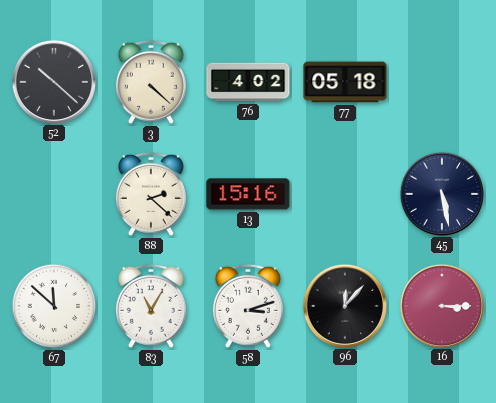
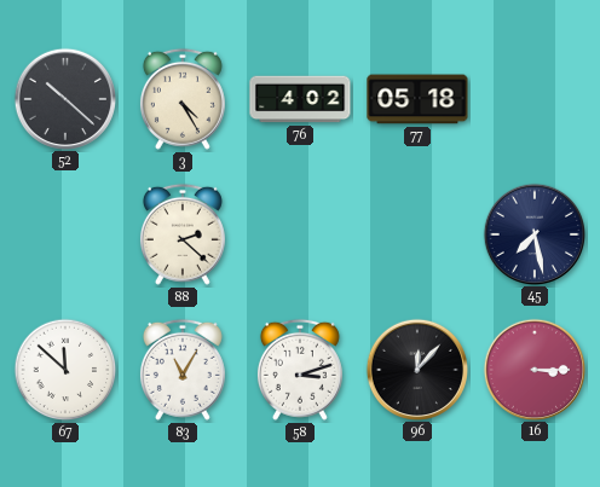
3: 4:22 -> 4:25 (183, 99)
13: 15:16 -> none (248, 194)
45: 5:28 -> 7:28 (533, 233)
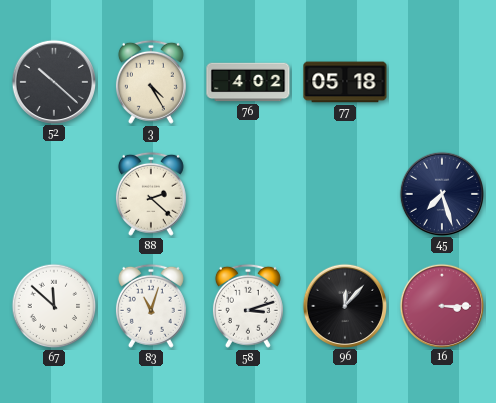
45: 7:28 -> 7:27 (441, 193)
83: 11:05 -> 11:03 (151, 306)
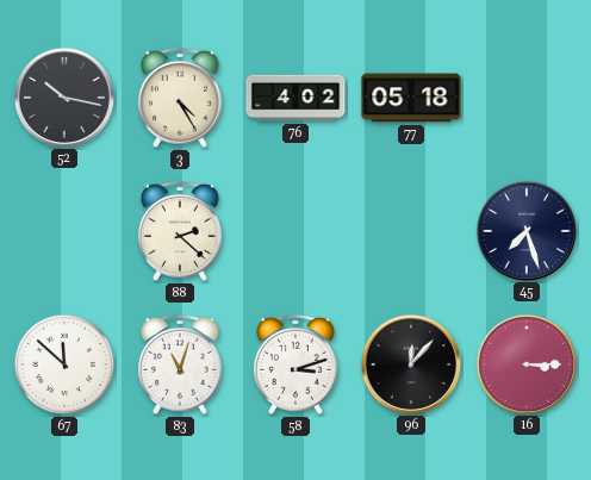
52: 10:22 -> 10:17 (63, 96)
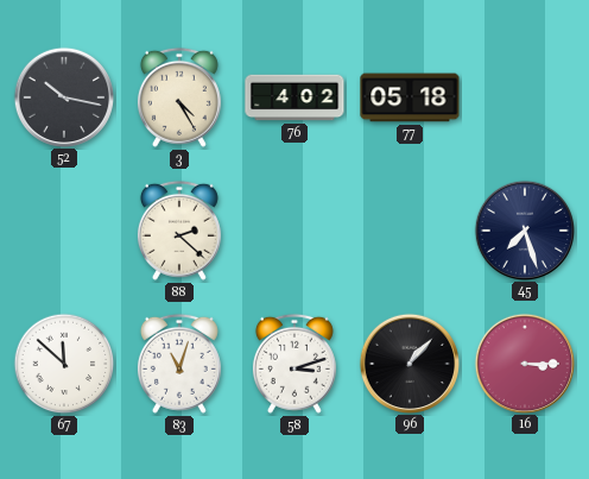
96: 12:07 -> 1:07 (408, 363)
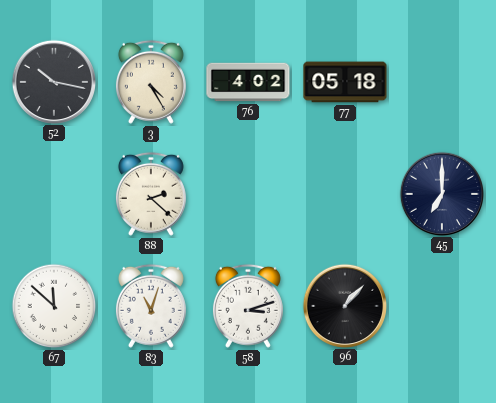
45: 7:27 -> 7:00 (441, 193)
16: 3:15 -> none (524, 363)
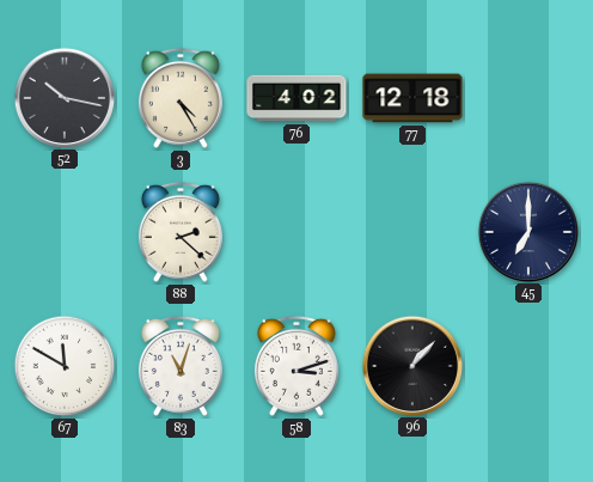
77: 05:18 -> 12:18 (412, 98)
67: 11:52 -> 11:50 (65, 366)
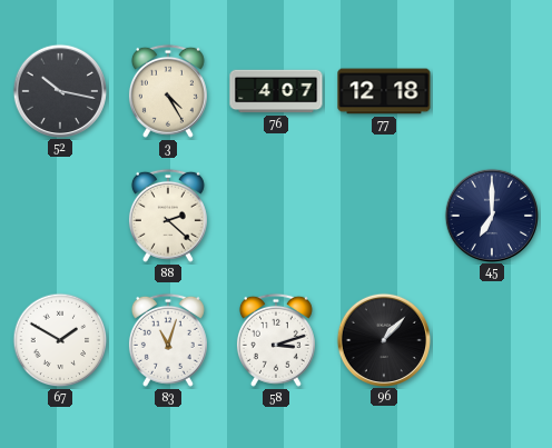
76: 4:02 -> 4:07 (276, 91)
67: 11:50 -> 1:50 (60, 340)
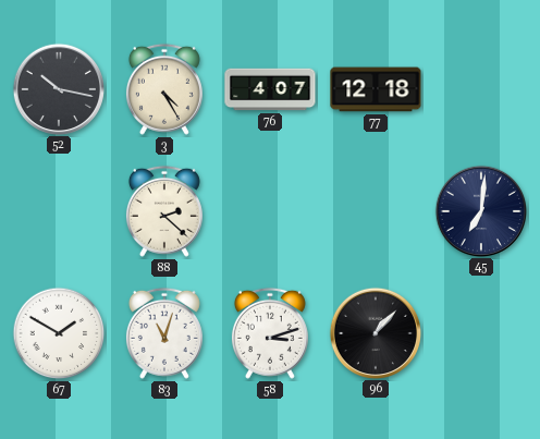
45: 7:00 -> 7:01 (480, 210)
